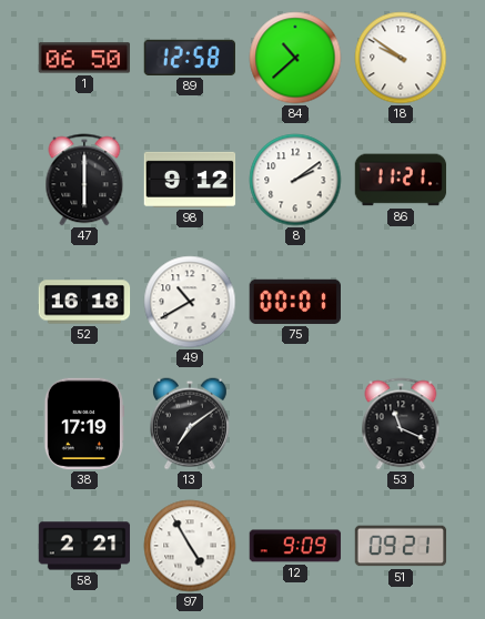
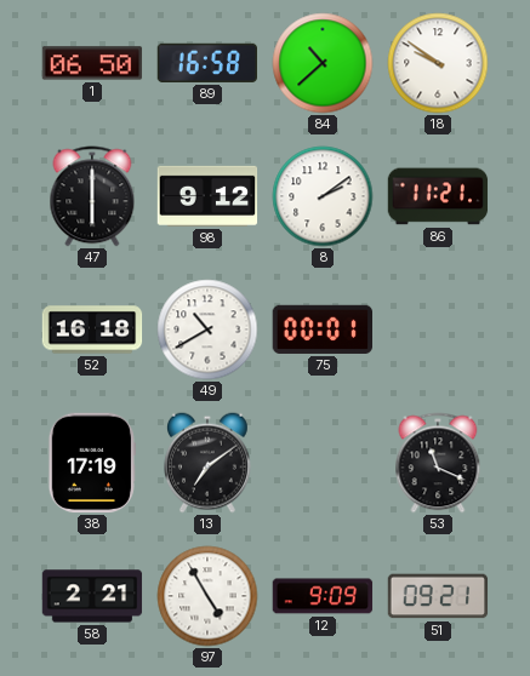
89: 12:58 -> 16:58 (207, 63)
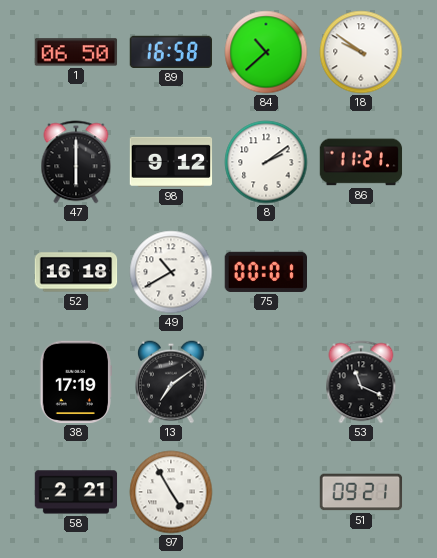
12: 9:09 -> none (323, 596)
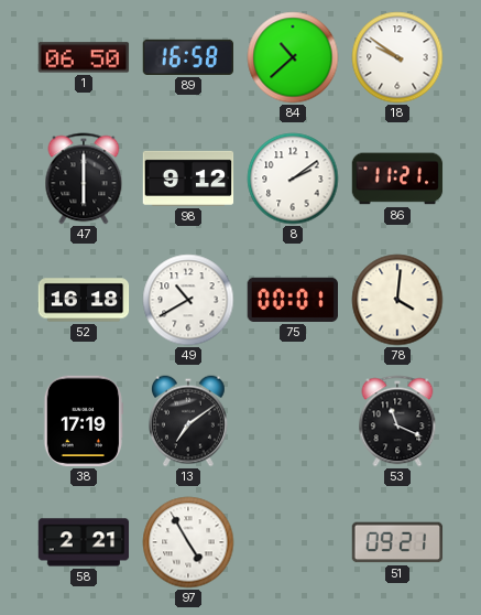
78: none -> 4:01 (397, 300)
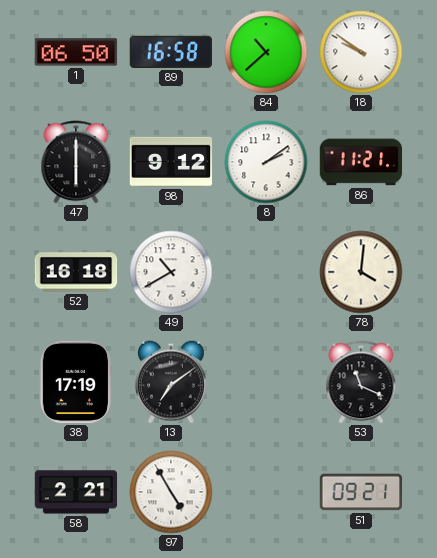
75: 00:01 -> none (292, 300)
